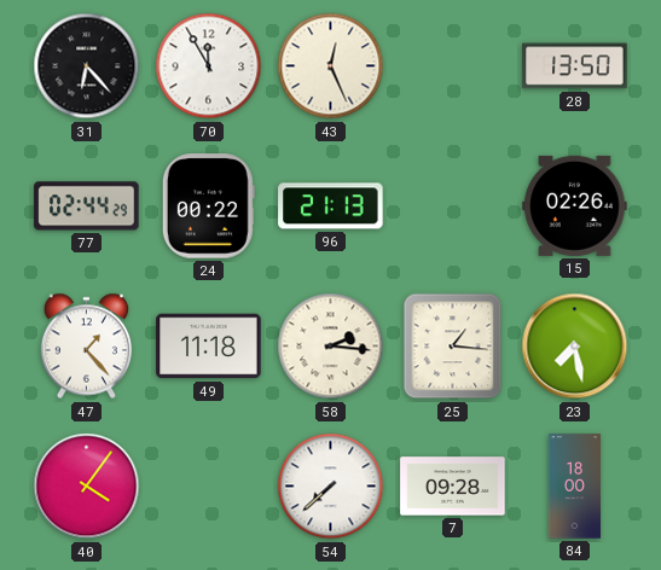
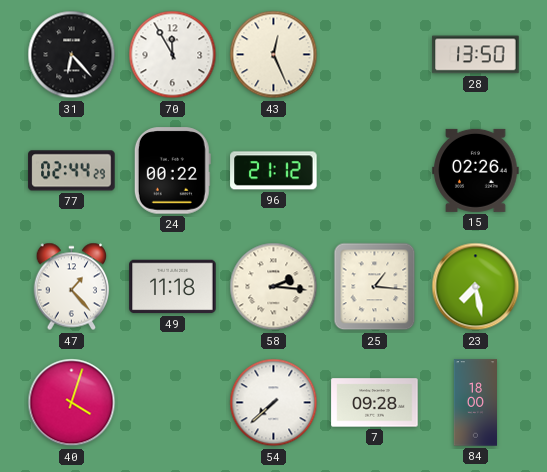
96: 21:13 -> 21:12 (274, 171)
40: 4:06 -> 4:03 (72, 403)
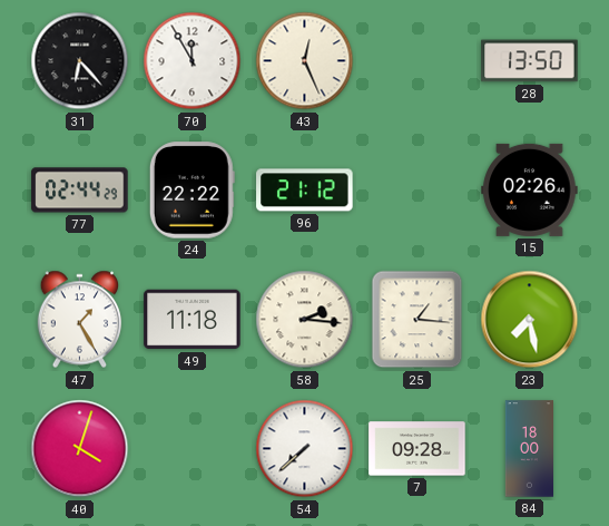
24: 00:22 -> 22:22 (191, 191)
47: 1:23 -> 1:25 (80, 320)
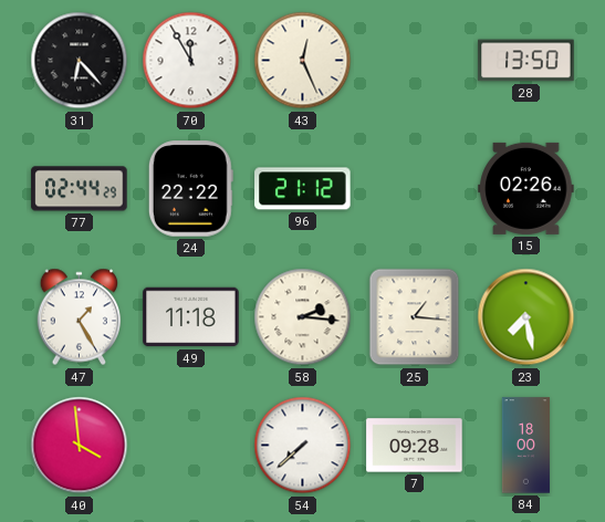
40: 4:03 -> 3:59 (80, 446)
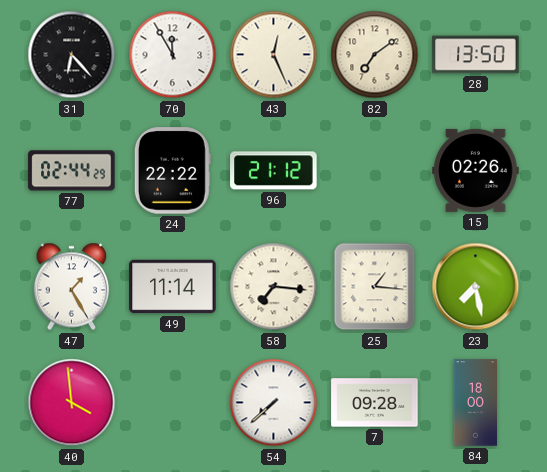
82: none -> 7:09 (375, 55)
49: 11:18 -> 11:14 (173, 287)
58: 2:16 -> 7:16 (274, 287)
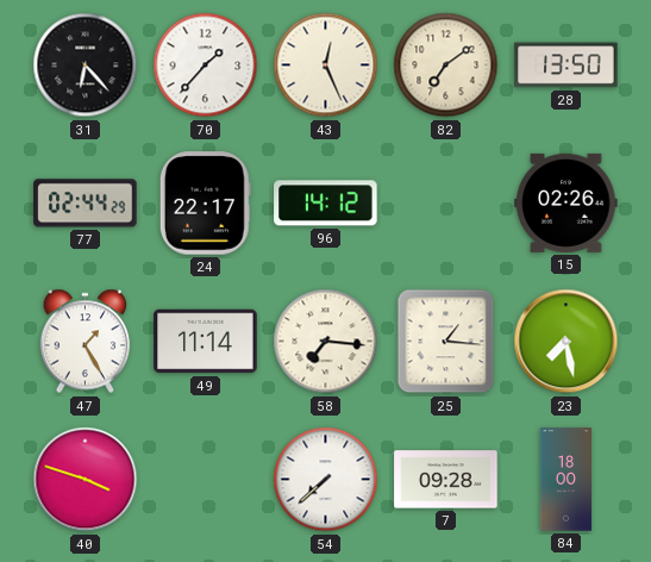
70: 11:55 -> 1:37 (206, 65)
24: 22:22 -> 22:17 (205, 204)
96: 21:12 -> 14:12 (326, 204)
40: 3:59 -> 3:48 (86, 480)
